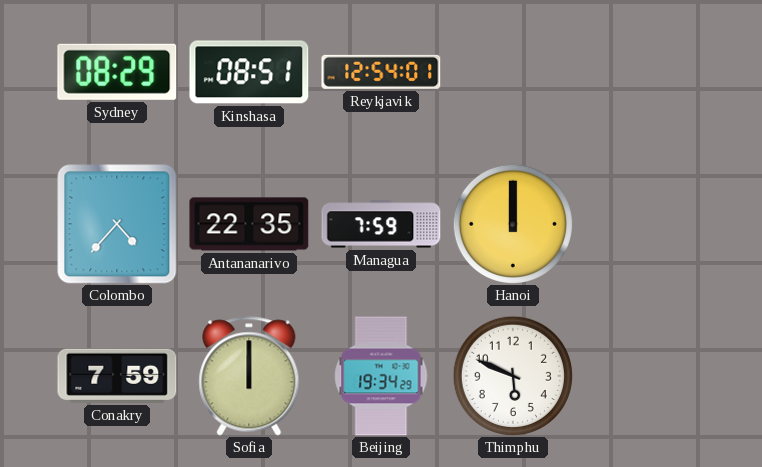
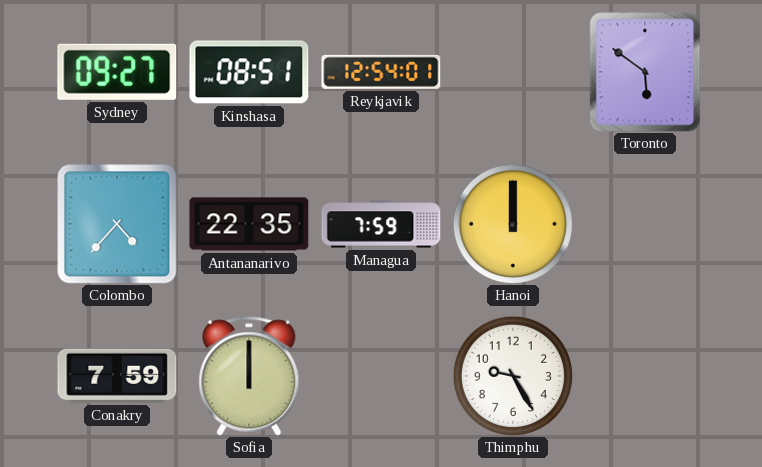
Sydney: 08:29 -> 09:27 (117, 72)
Toronto: none -> 5:51 (645, 72)
Beijing: 19:34 -> none (381, 376)
Thimphu: 5:49 -> 9:25 (513, 376)
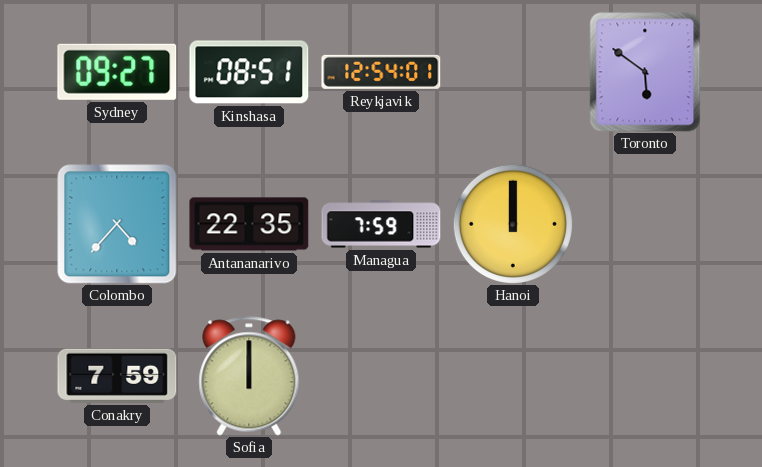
Thimphu: 9:25 -> none (513, 376)
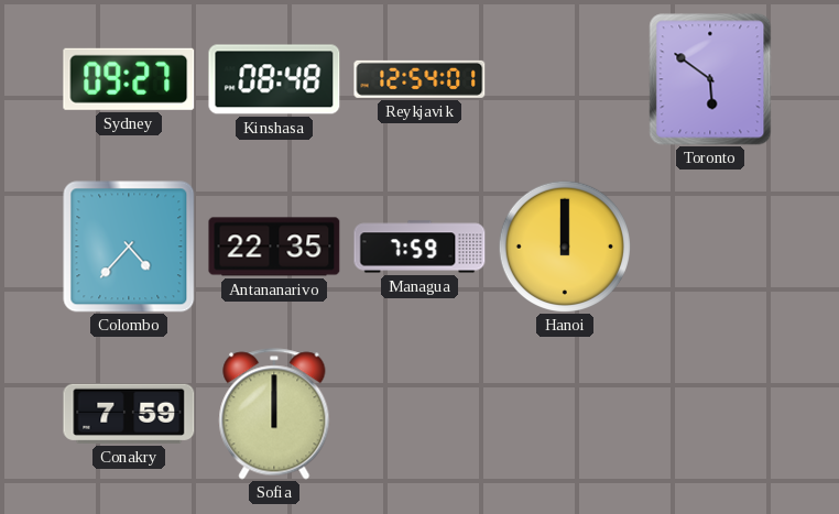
Kinshasa: 08:51 -> 08:48 (274, 79)
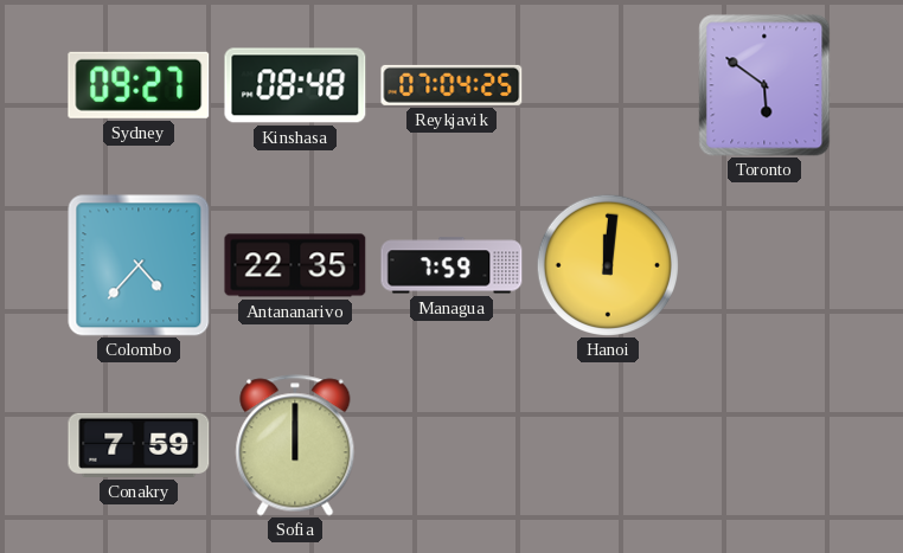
Reykjavik: 12:54 -> 07:04 (451, 85)
Hanoi: 12:00 -> 12:01 (608, 265)
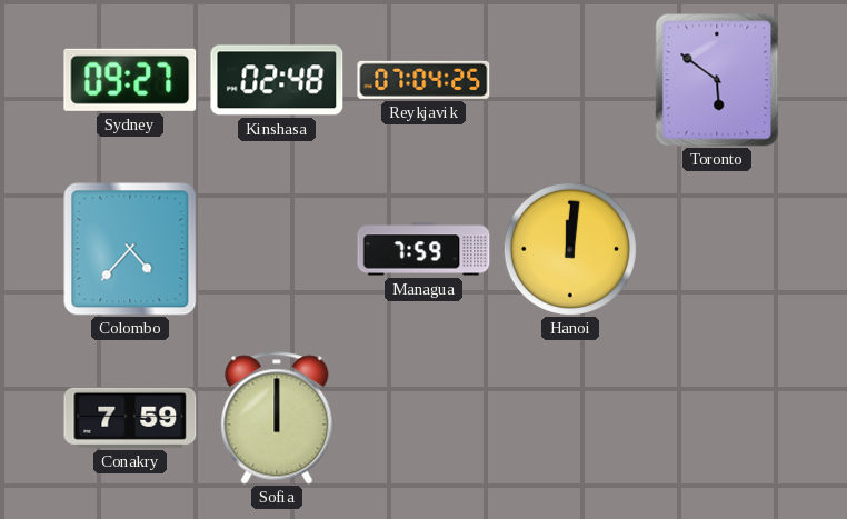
Kinshasa: 08:48 -> 02:48 (277, 80)
Antananarivo: 22:35 -> none (295, 265)
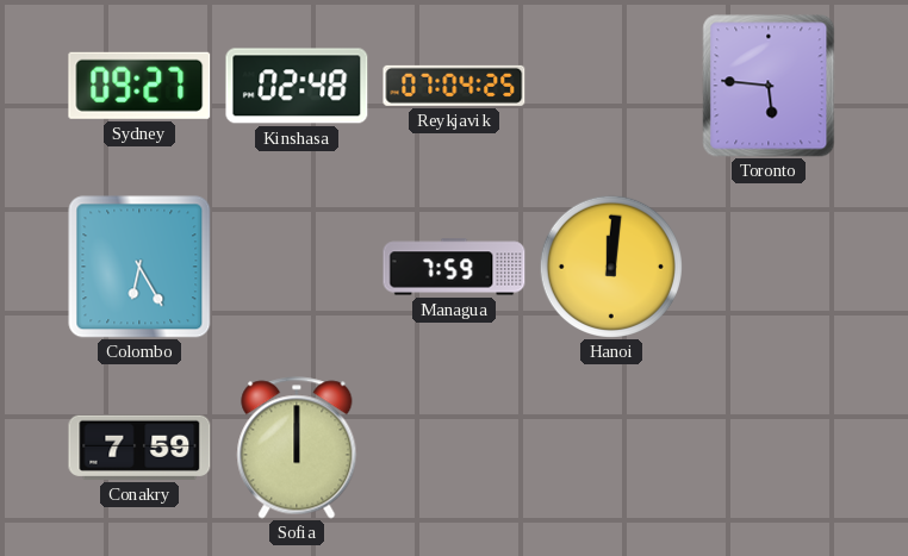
Toronto: 5:51 -> 5:46 (769, 86)
Colombo: 4:37 -> 6:25 (139, 267)
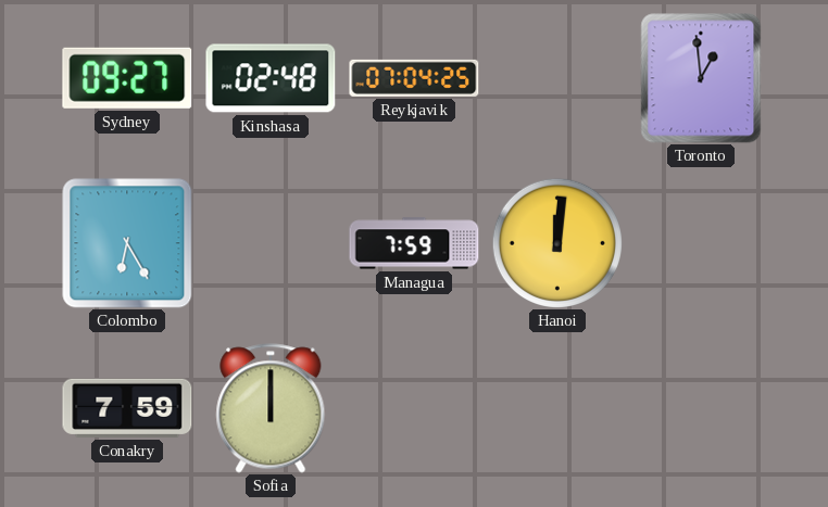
Toronto: 5:46 -> 12:59 (701, 78)
